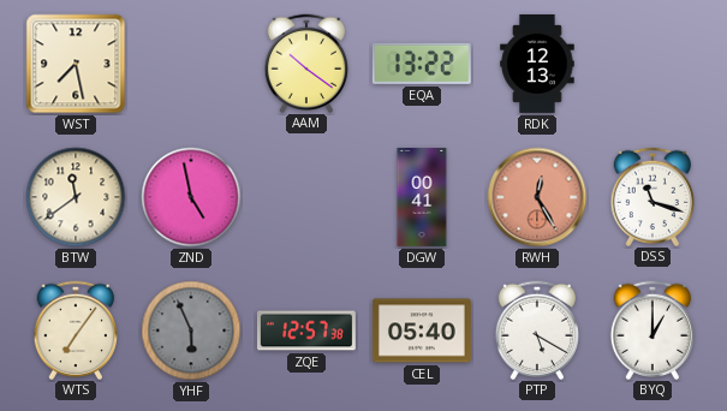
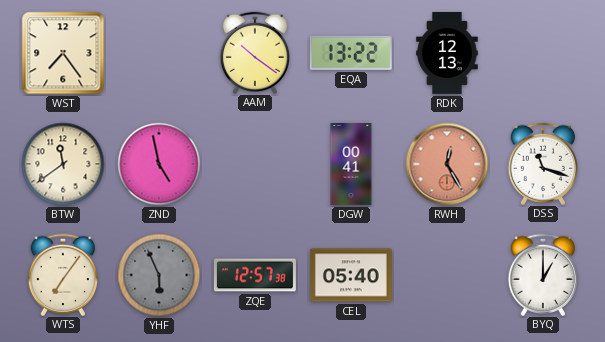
WST: 7:28 -> 7:24 (63, 53)
PTP: 5:20 -> none (536, 329)
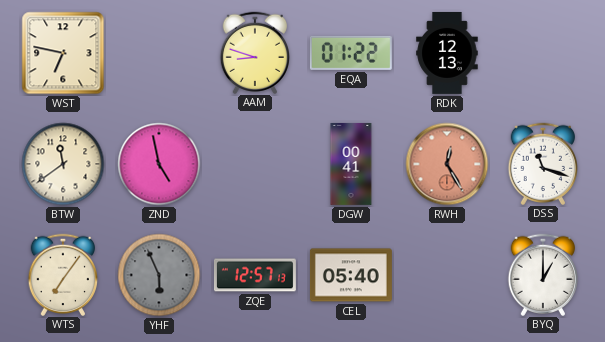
WST: 7:24 -> 6:47 (63, 53)
AAM: 10:21 -> 8:48 (254, 52)
EQA: 13:22 -> 01:22 (351, 53)
ZQE: 12:57:38 -> 12:57:13 (255, 275)
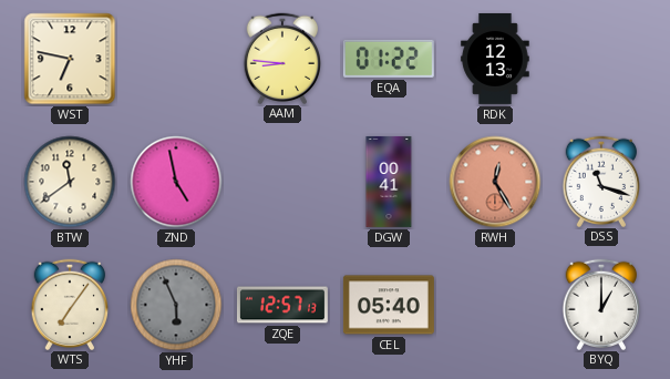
AAM: 8:48 -> 8:46 (281, 58)
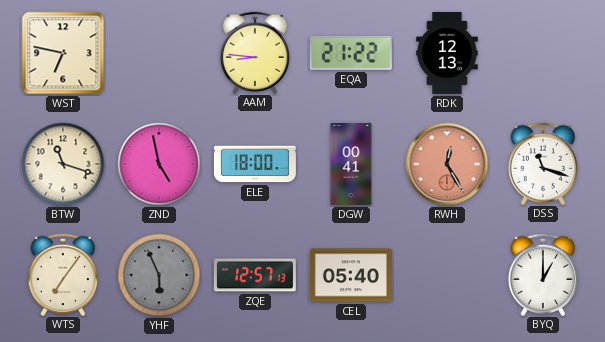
EQA: 01:22 -> 21:22 (351, 53)
BTW: 11:39 -> 11:18 (63, 164)
ELE: none -> 18:00 (255, 164)
